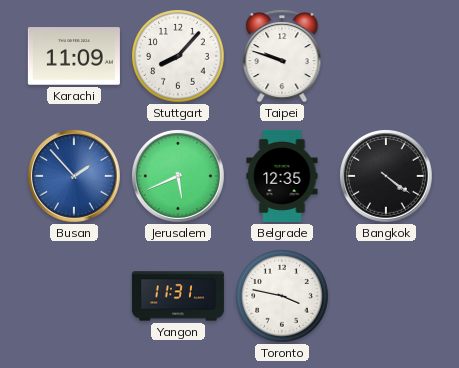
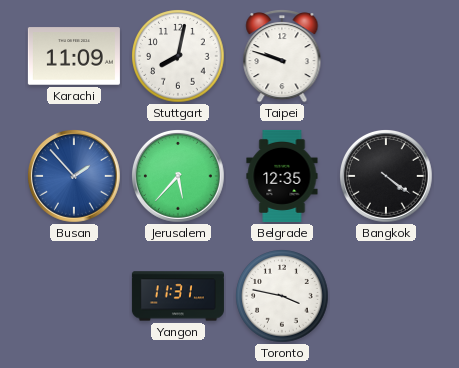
Stuttgart: 8:07 -> 8:02 (178, 56)
Jerusalem: 5:41 -> 5:37 (179, 177)
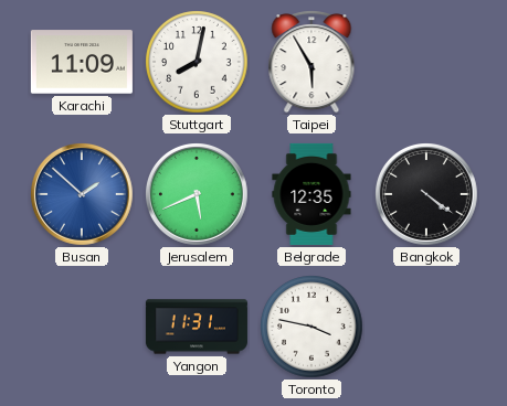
Taipei: 9:48 -> 5:55 (311, 62)
Busan: 1:53 -> 1:52 (83, 195)
Jerusalem: 5:37 -> 5:41 (198, 195)
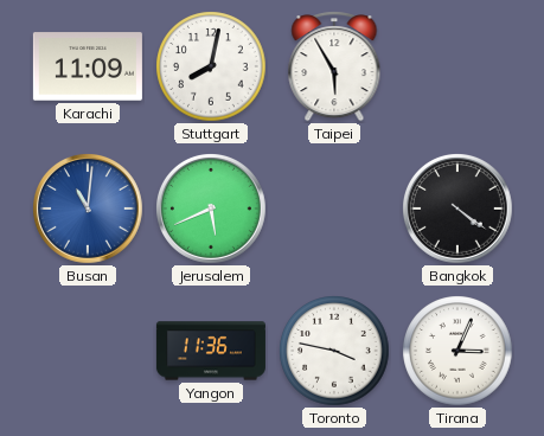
Busan: 1:52 -> 11:01 (89, 210)
Belgrade: 12:35 -> none (311, 194)
Yangon: 11:31 -> 11:36 (211, 351)
Tirana: none -> 3:04 (457, 351)
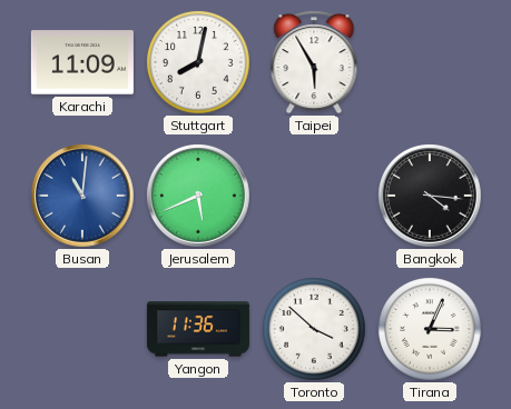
Bangkok: 4:21 -> 4:16 (431, 197)
Toronto: 3:47 -> 3:52 (314, 329)
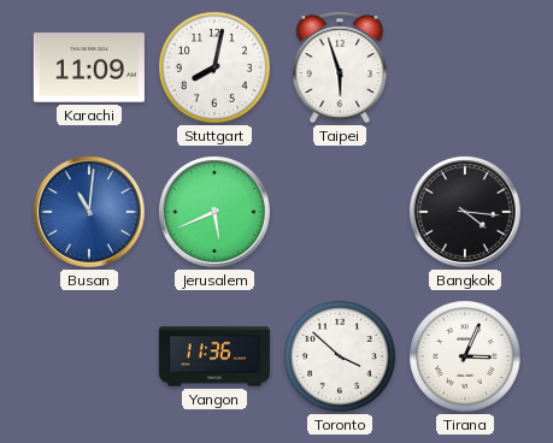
Taipei: 5:55 -> 5:57 (340, 67)
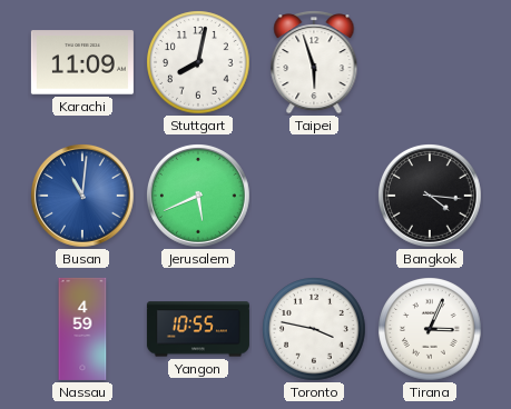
Nassau: none -> 4:59 (82, 329)
Yangon: 11:36 -> 10:55 (198, 329)
Toronto: 3:52 -> 3:47 (314, 329)
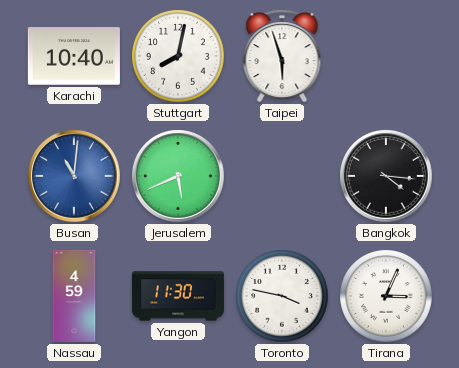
Karachi: 11:09 -> 10:40 (74, 56)
Yangon: 10:55 -> 11:30 (178, 296)
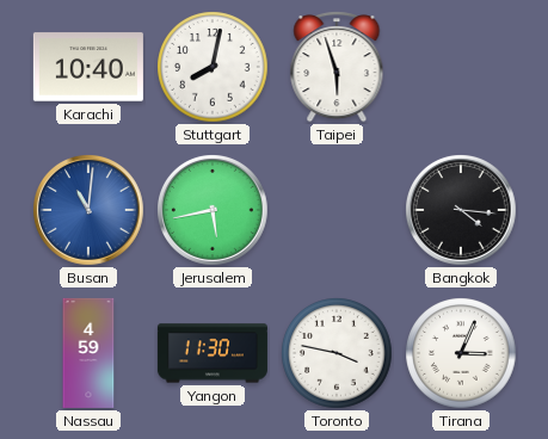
Jerusalem: 5:41 -> 5:43 (214, 211)
